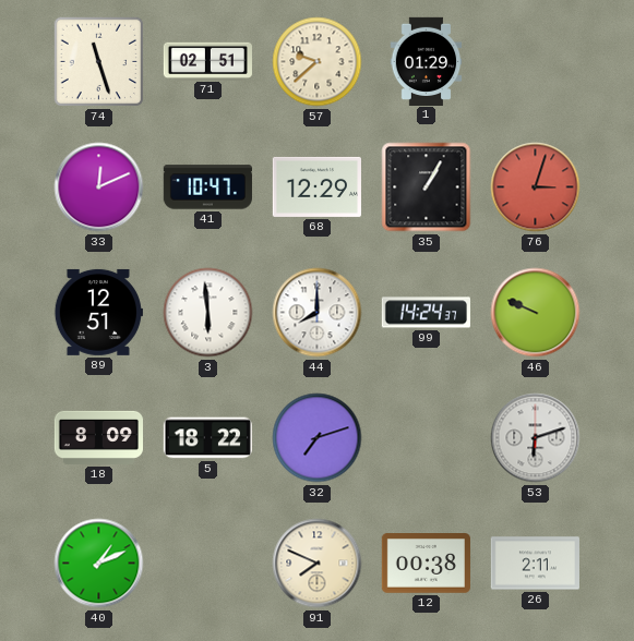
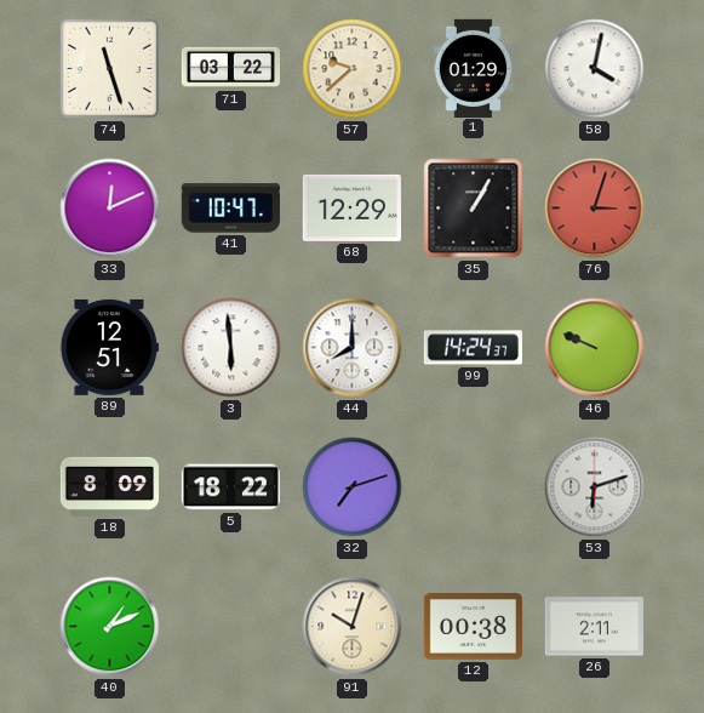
71: 02:51 -> 03:22 (230, 68)
58: none -> 4:02 (595, 69)
91: 7:49 -> 10:03 (353, 627)
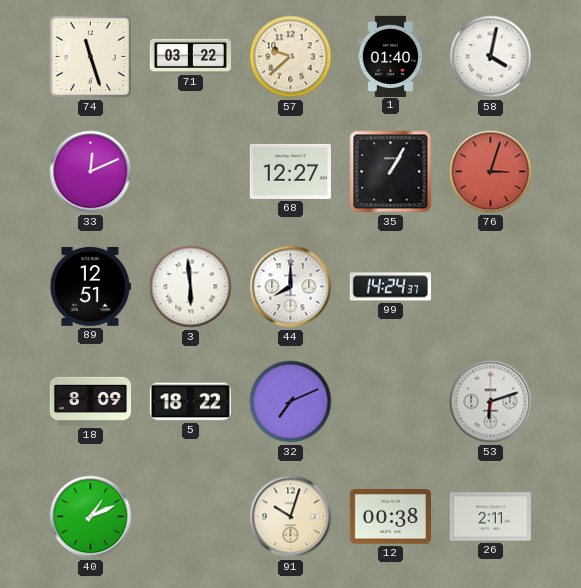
1: 01:29 -> 01:40 (391, 56)
41: 10:47 -> none (230, 209)
68: 12:29 -> 12:27 (290, 171)
46: 9:49 -> none (595, 348)
32: 7:12 -> 7:11 (291, 402)
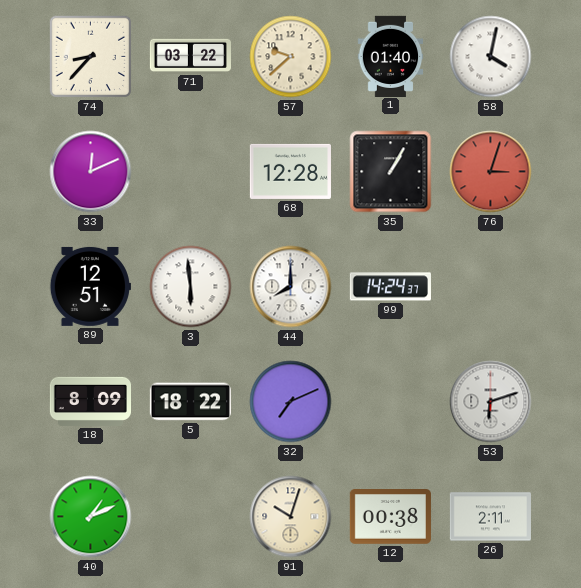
74: 11:27 -> 8:37 (91, 57)
68: 12:27 -> 12:28 (290, 171)
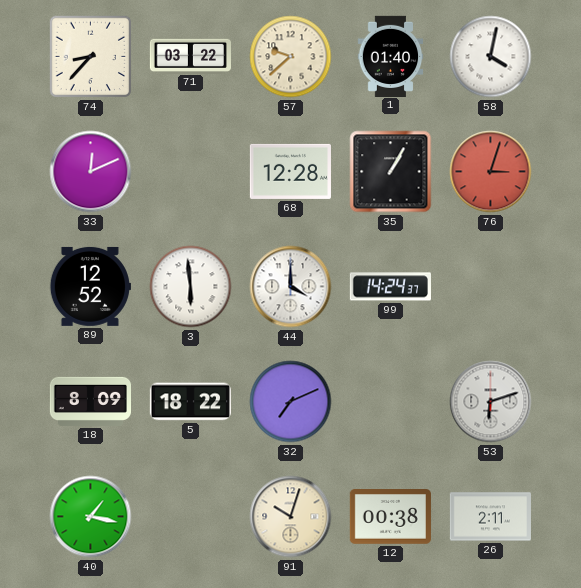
89: 12:51 -> 12:52 (90, 286)
44: 8:00 -> 4:00 (291, 287)
40: 1:11 -> 1:17 (91, 517)
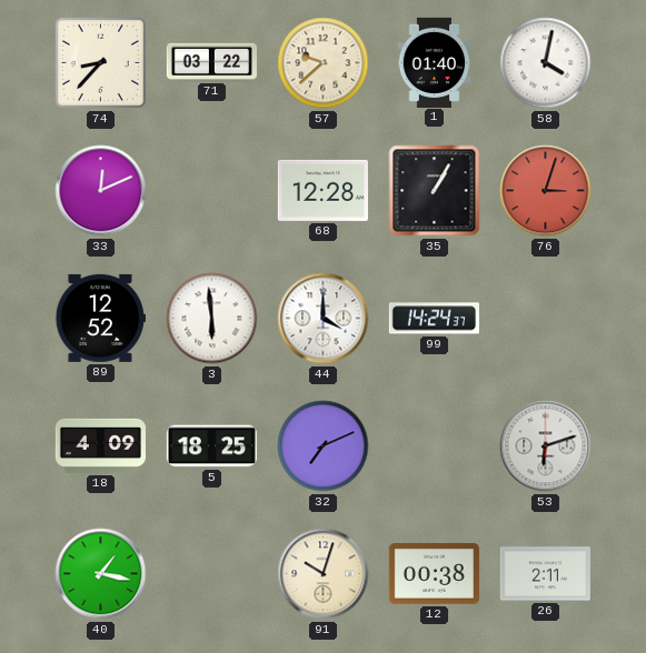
18: 8:09 -> 4:09 (100, 445)
5: 18:22 -> 18:25 (211, 446)
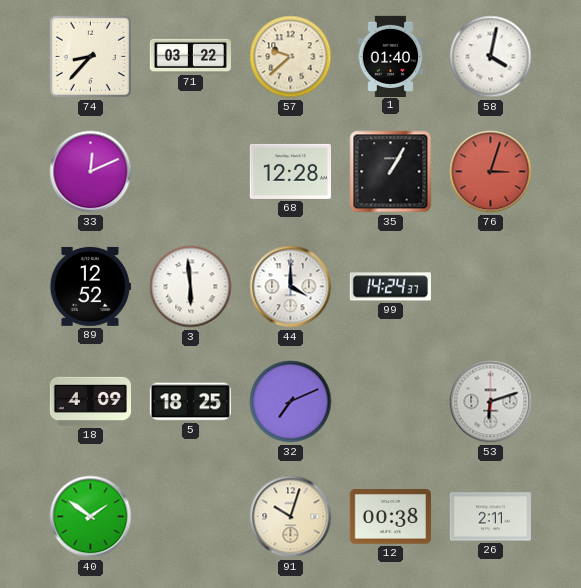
40: 1:17 -> 1:51 (91, 517)
